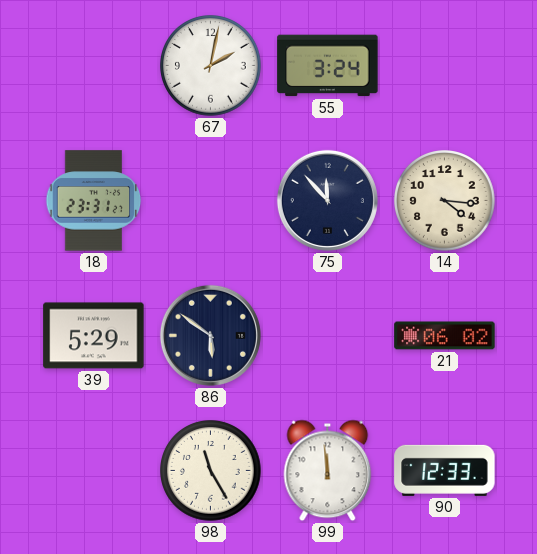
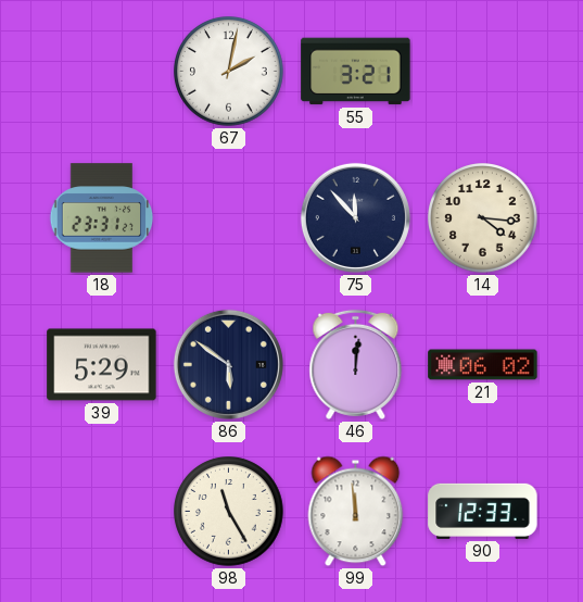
55: 3:24 -> 3:21 (356, 72)
46: none -> 12:01 (356, 364)
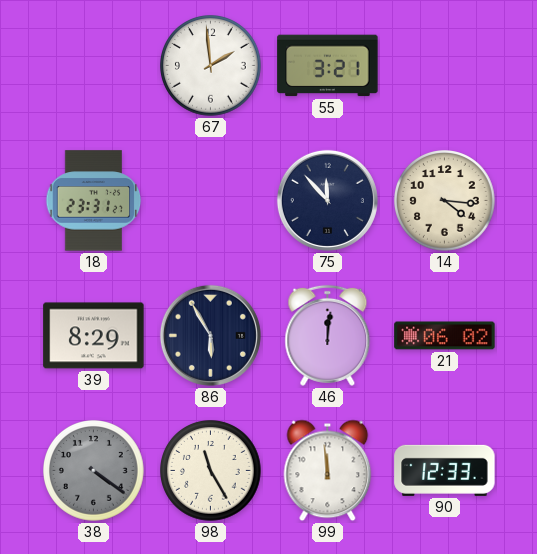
67: 2:02 -> 1:59 (211, 66)
39: 5:29 -> 8:29 (94, 336)
86: 5:51 -> 5:55 (210, 335)
38: none -> 4:21 (94, 471)
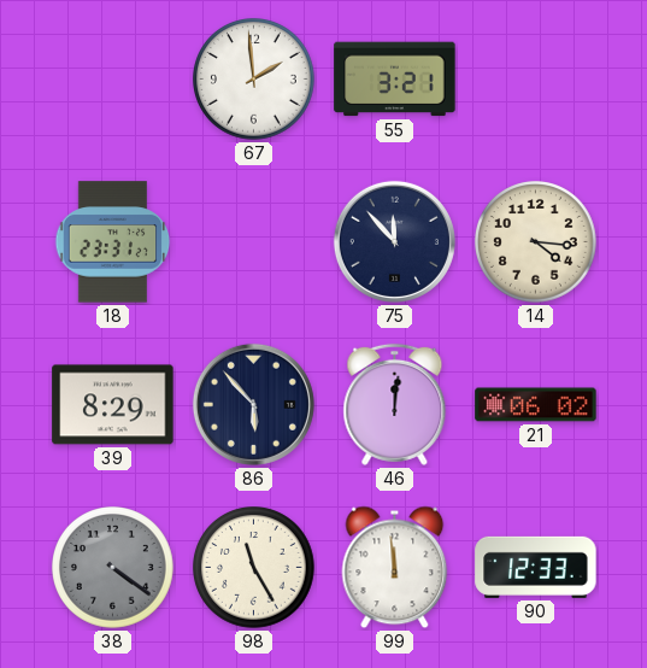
86: 5:55 -> 5:53 (253, 404)
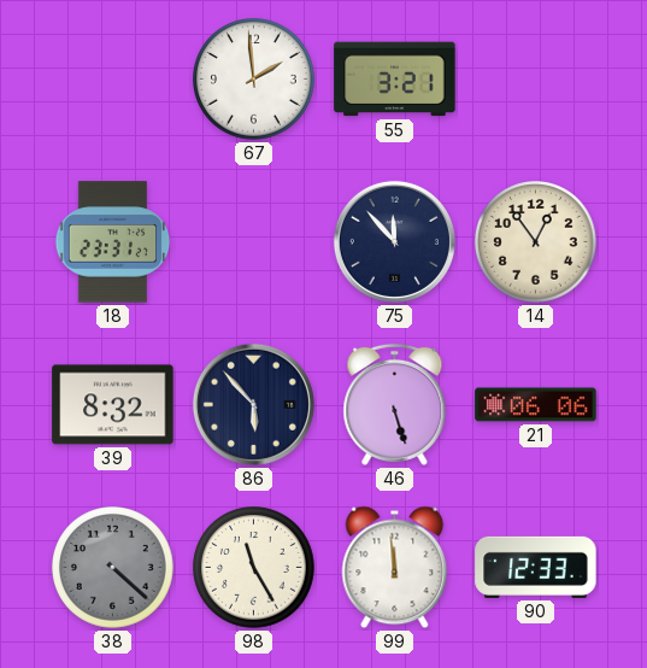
14: 4:16 -> 12:54 (536, 242)
39: 8:29 -> 8:32 (113, 405)
46: 12:01 -> 5:27 (395, 404)
21: 06:02 -> 06:06 (536, 405)
38: 4:21 -> 4:22 (113, 568)
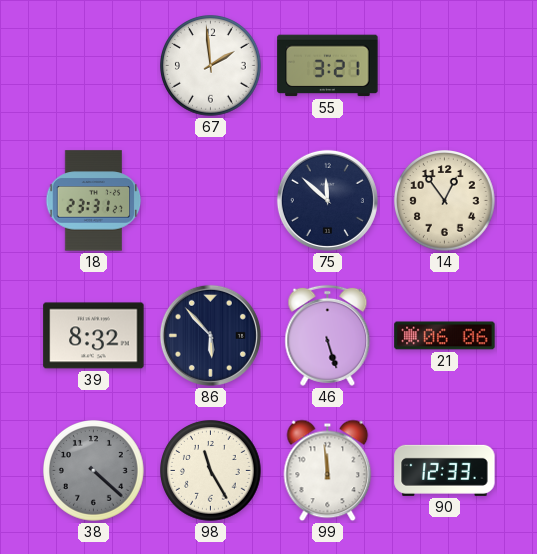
75: 11:53 -> 11:52 (327, 200)
